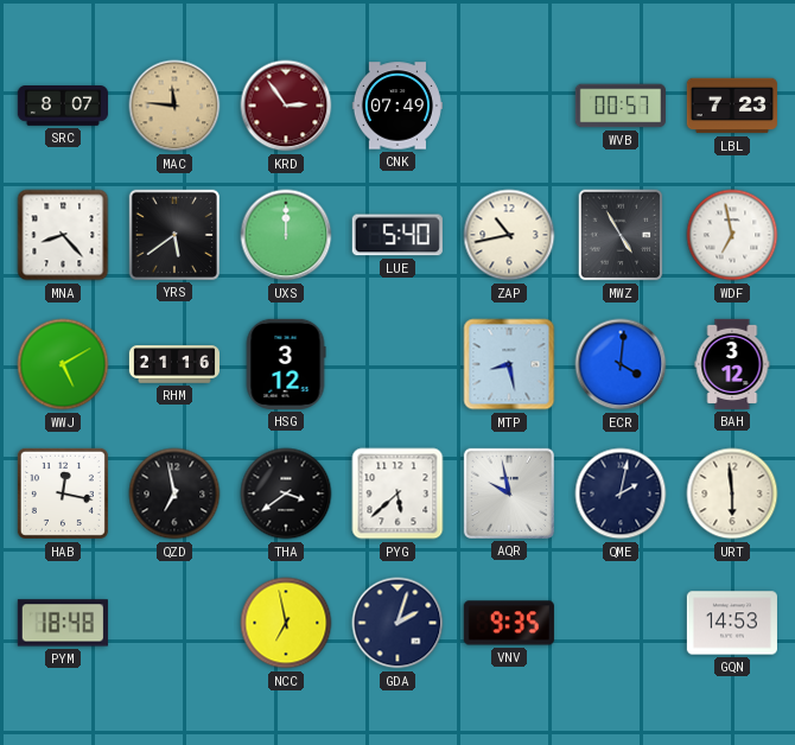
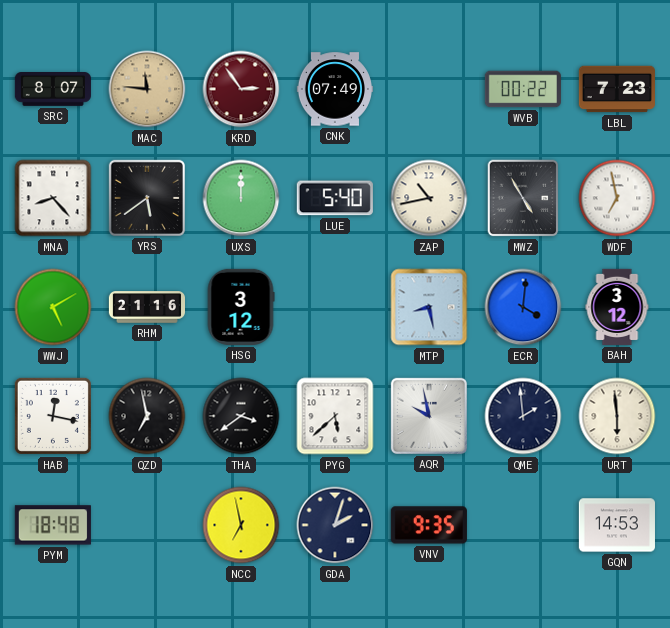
WVB: 00:57 -> 00:22 (523, 89)
QME: 2:02 -> 1:59 (523, 416)
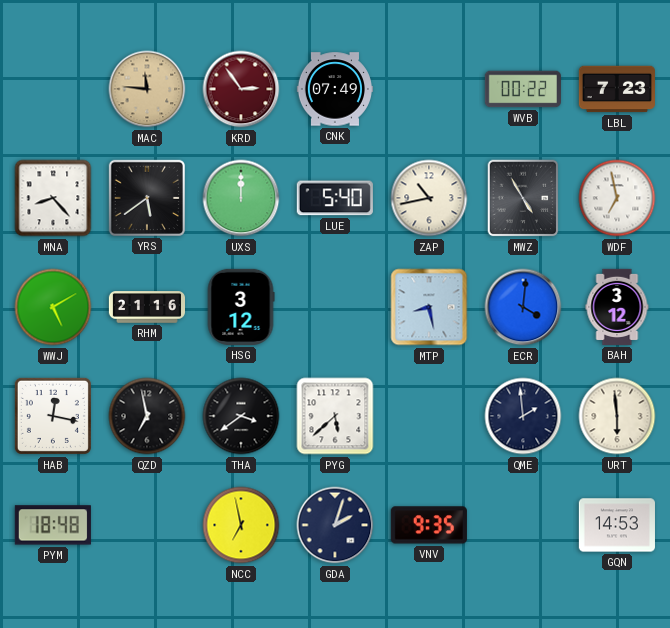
SRC: 8:07 -> none (53, 90)
AQR: 9:58 -> none (429, 416)
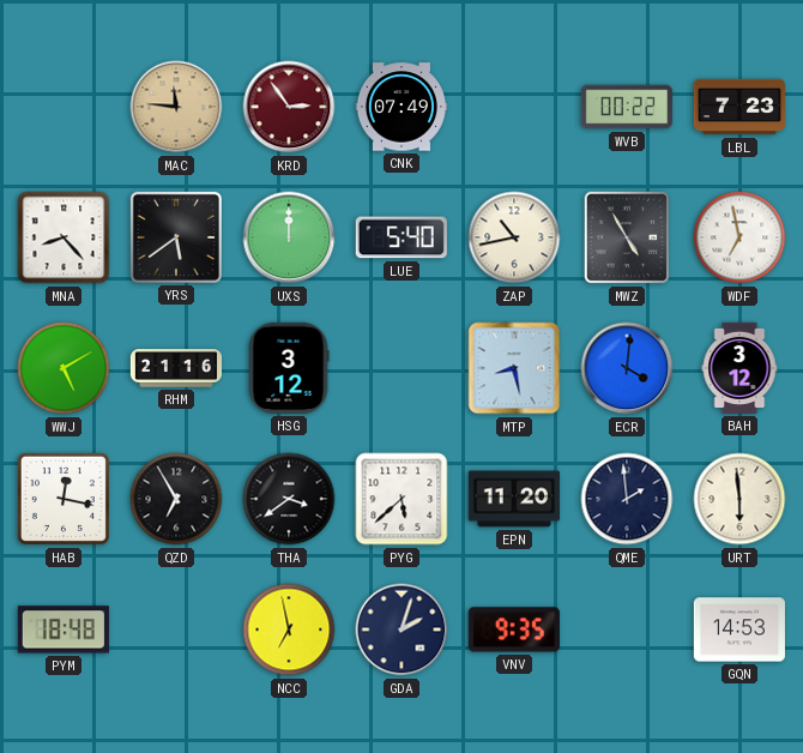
QZD: 6:58 -> 6:55 (176, 499)
EPN: none -> 11:20 (514, 499)
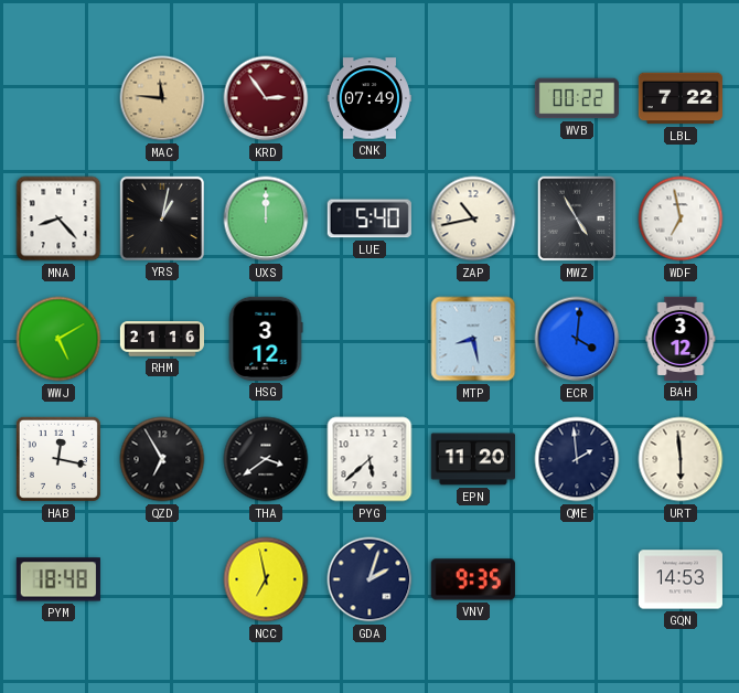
LBL: 7:23 -> 7:22 (681, 98)
YRS: 5:39 -> 1:02 (162, 218)
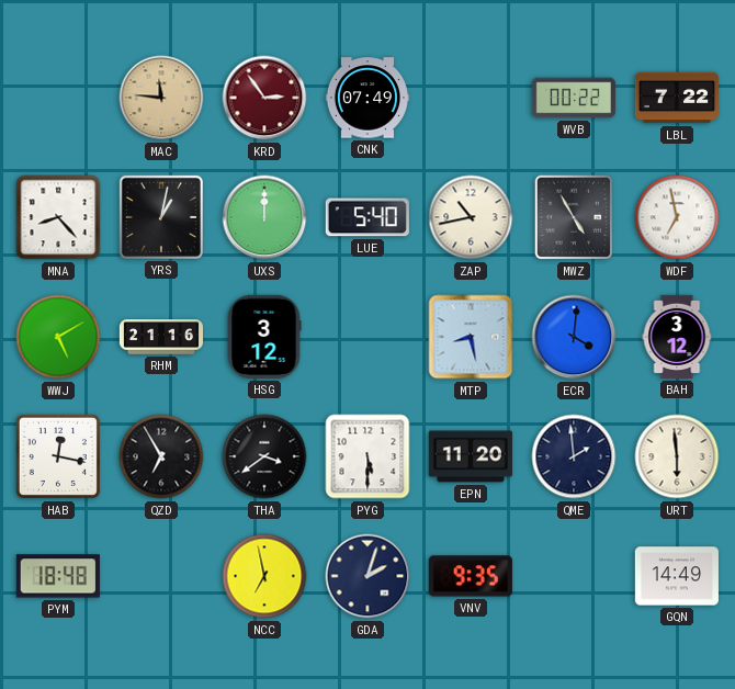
PYG: 5:38 -> 5:30 (367, 456)
GQN: 14:53 -> 14:49 (677, 576)
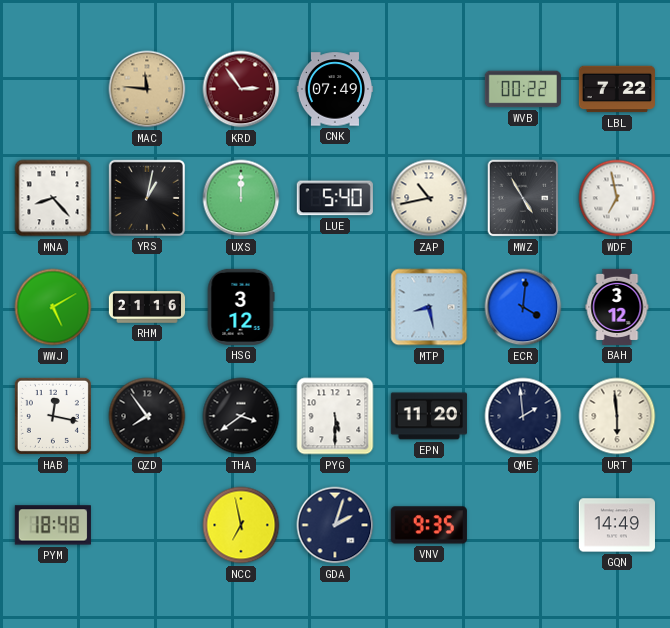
QZD: 6:55 -> 7:54 (147, 416)
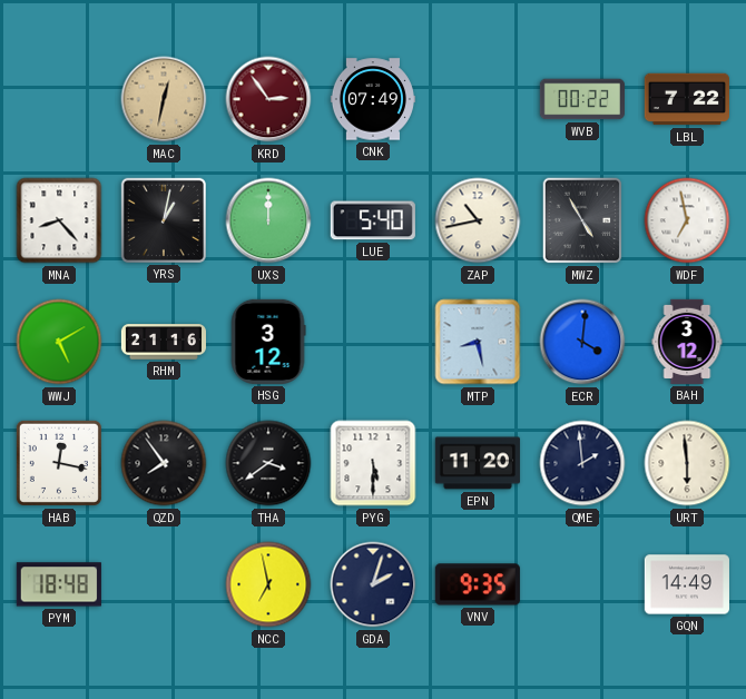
MAC: 11:46 -> 12:32 (164, 99)
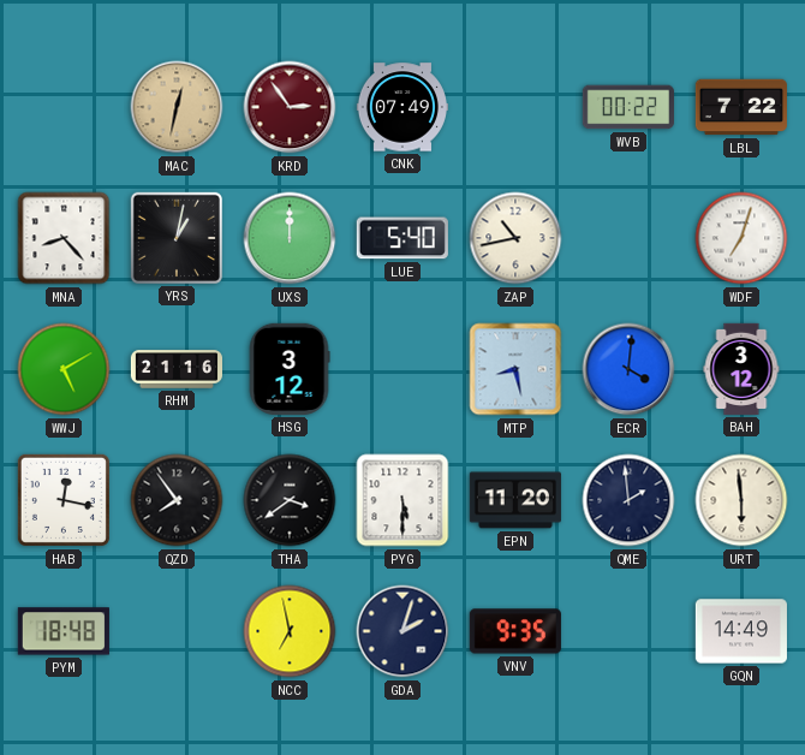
MWZ: 4:55 -> none (582, 220)
WDF: 6:58 -> 7:03 (741, 238)
